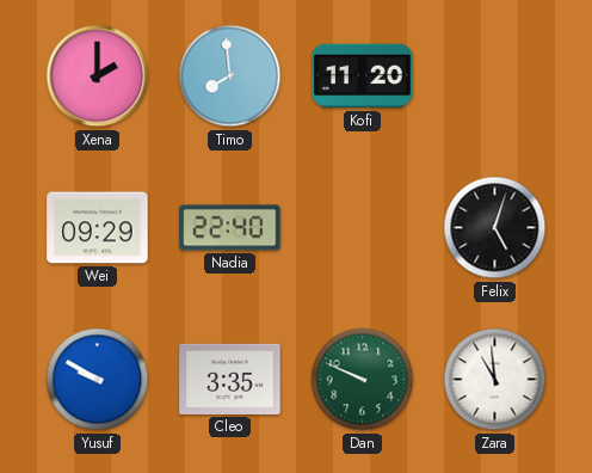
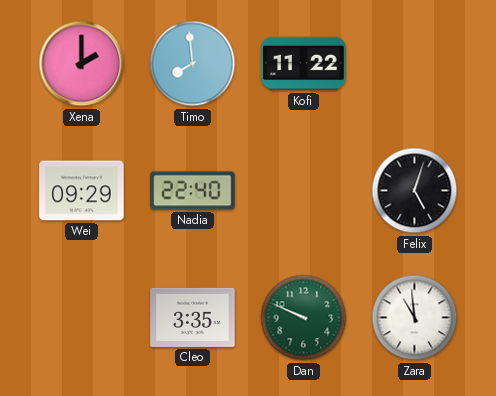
Kofi: 11:20 -> 11:22 (304, 64)
Yusuf: 9:50 -> none (98, 380)
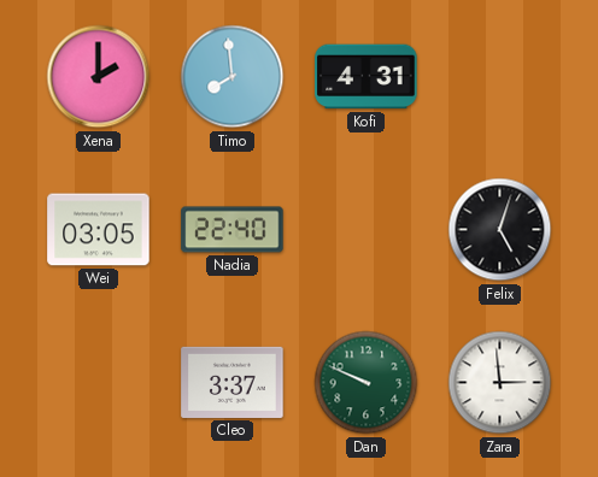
Kofi: 11:22 -> 4:31 (367, 77)
Wei: 09:29 -> 03:05 (99, 230)
Cleo: 3:35 -> 3:37 (233, 382)
Zara: 10:59 -> 2:59 (500, 383)
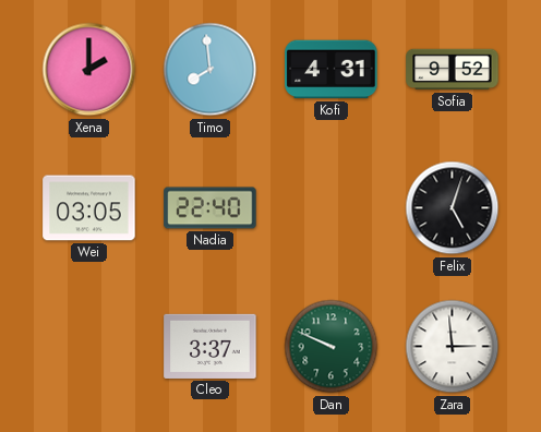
Sofia: none -> 9:52 (453, 70)
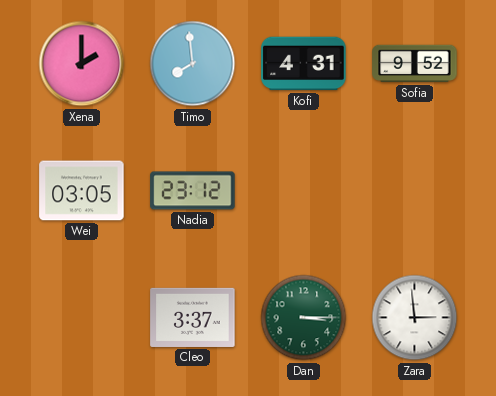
Nadia: 22:40 -> 23:12 (193, 191)
Felix: 5:03 -> none (453, 208)
Dan: 9:49 -> 3:15 (304, 318)
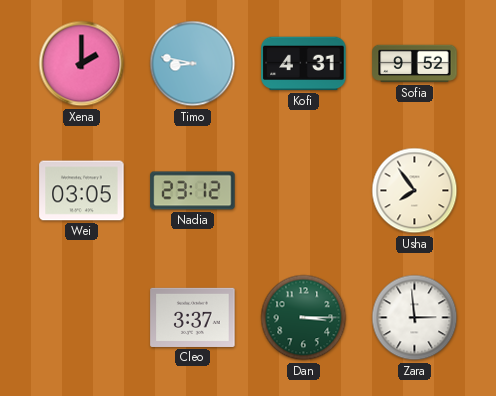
Timo: 7:59 -> 8:47 (193, 64)
Usha: none -> 7:54 (415, 191)
